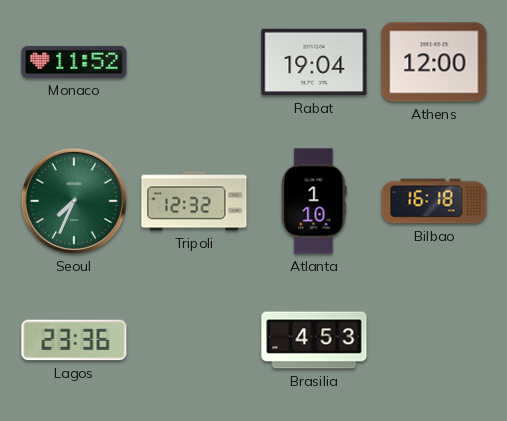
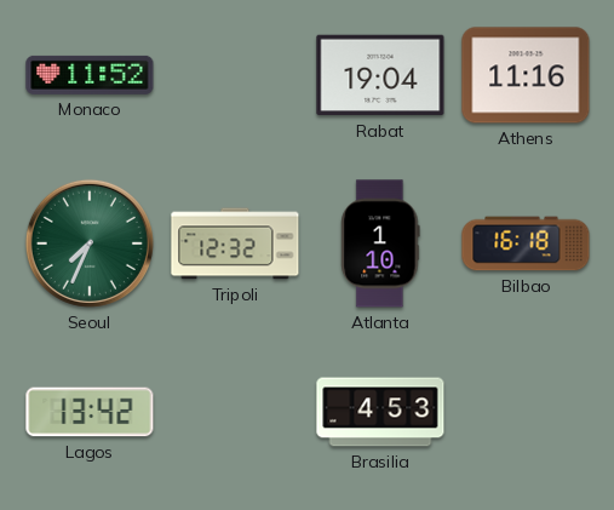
Athens: 12:00 -> 11:16 (526, 75)
Lagos: 23:36 -> 13:42 (90, 412)
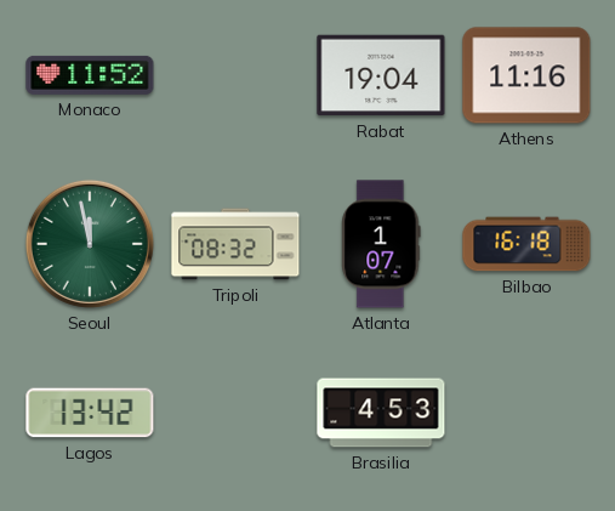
Seoul: 7:34 -> 11:58 (90, 244)
Tripoli: 12:32 -> 08:32 (235, 244)
Atlanta: 1:10 -> 1:07 (381, 244)
